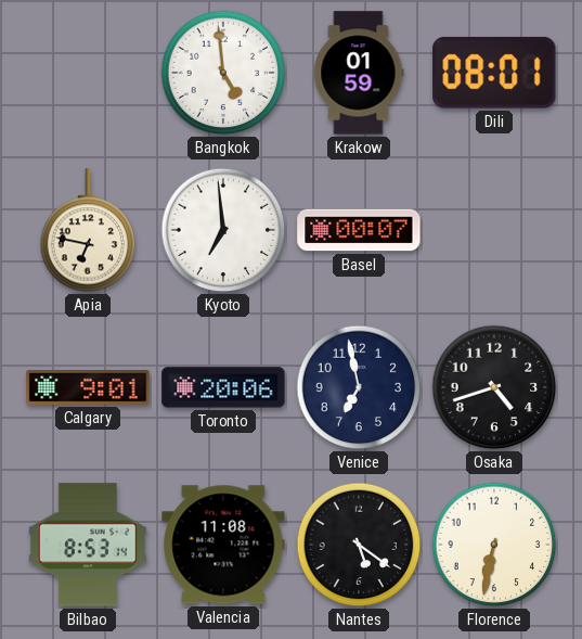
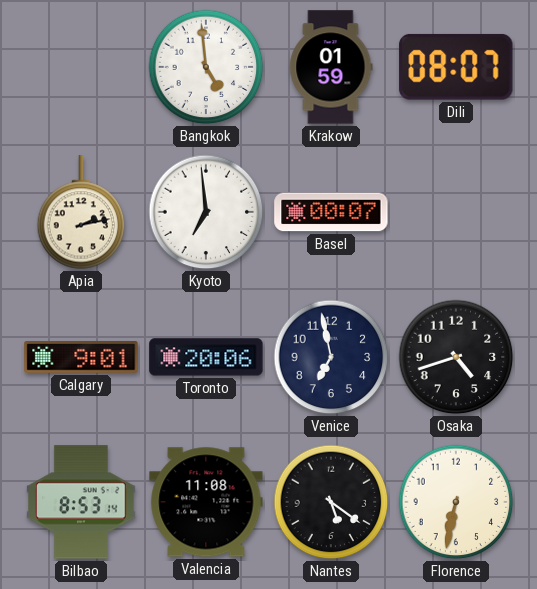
Dili: 08:01 -> 08:07 (456, 67)
Apia: 6:47 -> 2:13 (81, 212)
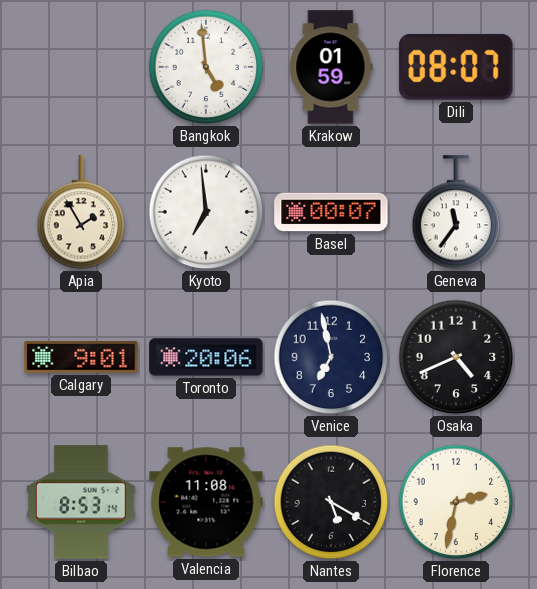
Apia: 2:13 -> 1:55 (81, 212)
Geneva: none -> 11:36 (456, 212)
Osaka: 4:42 -> 4:41 (456, 357)
Nantes: 5:21 -> 5:20 (331, 502)
Florence: 6:32 -> 2:32 (456, 502)
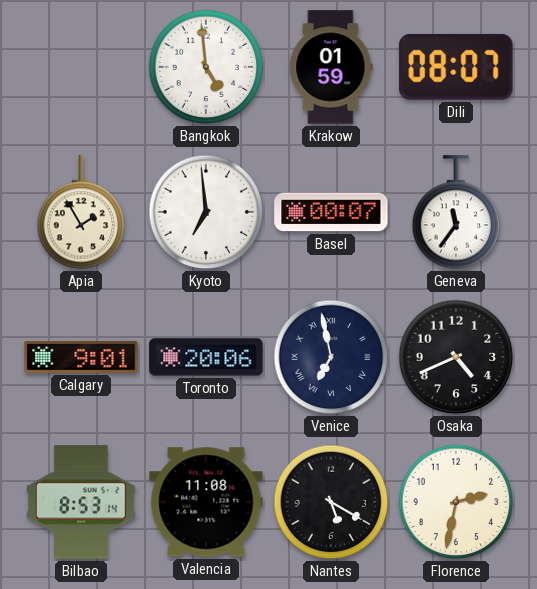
Venice numerals: Arabic -> Roman (331, 357)
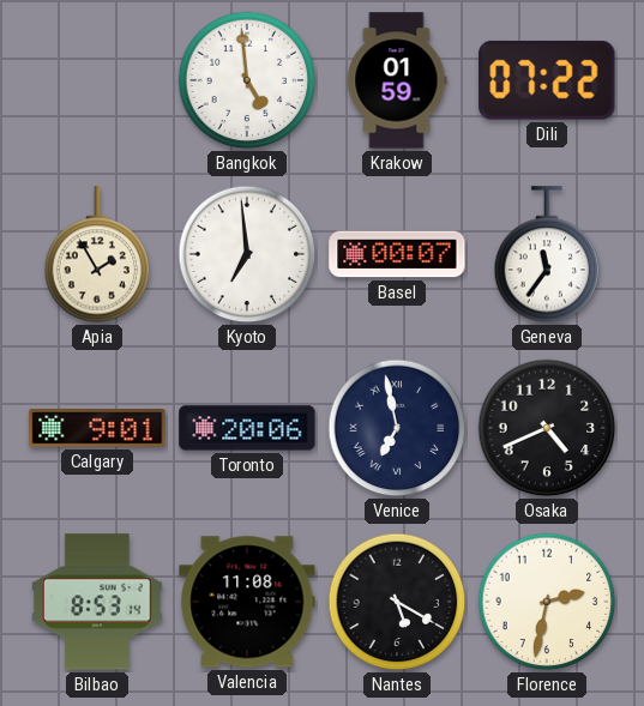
Dili: 08:07 -> 07:22 (547, 80)
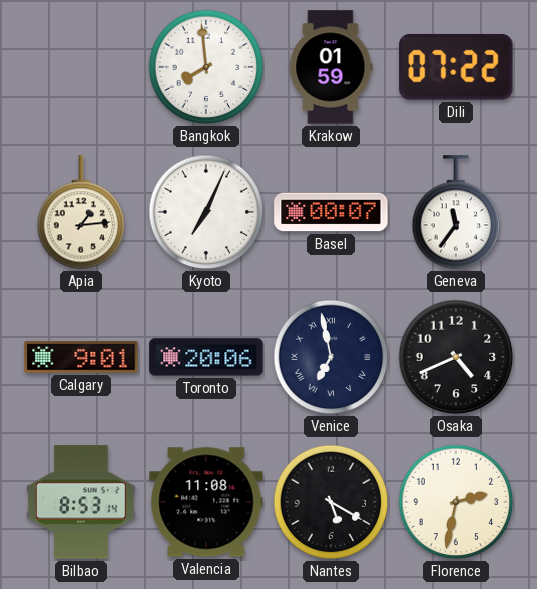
Bangkok: 4:59 -> 7:59 (206, 67)
Apia: 1:55 -> 1:14 (81, 212)
Kyoto: 6:59 -> 7:04 (206, 212)
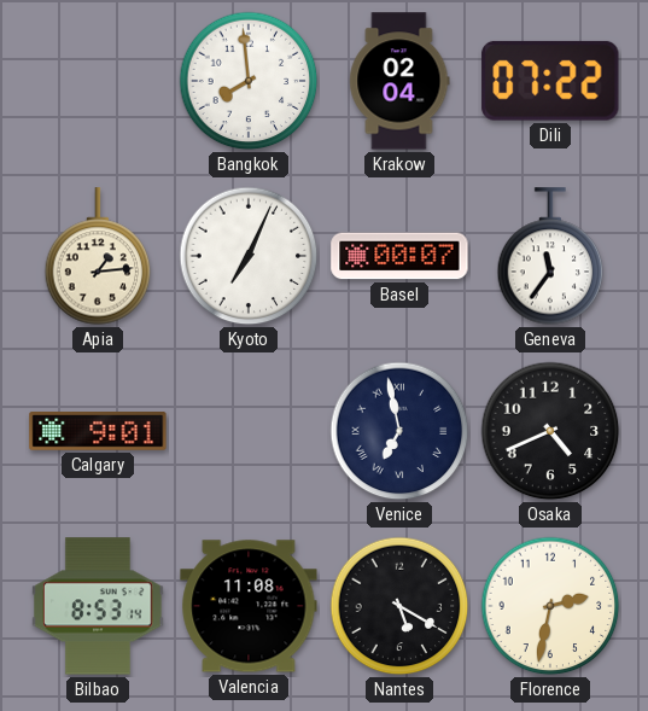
Krakow: 01:59 -> 02:04 (399, 81)
Toronto: 20:06 -> none (206, 357)
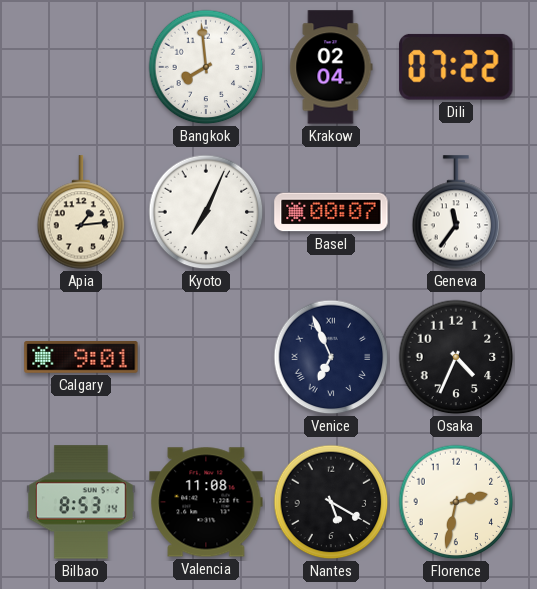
Venice: 6:58 -> 6:56 (331, 357)
Osaka: 4:41 -> 4:34 (456, 357)
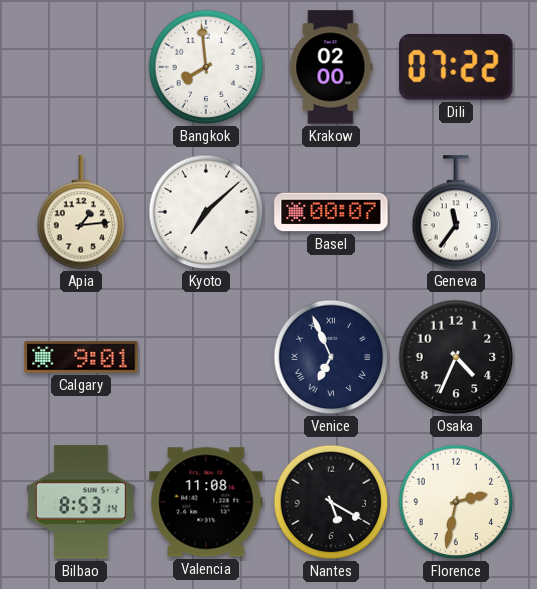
Krakow: 02:04 -> 02:00 (331, 67)
Kyoto: 7:04 -> 7:08 (206, 212)
